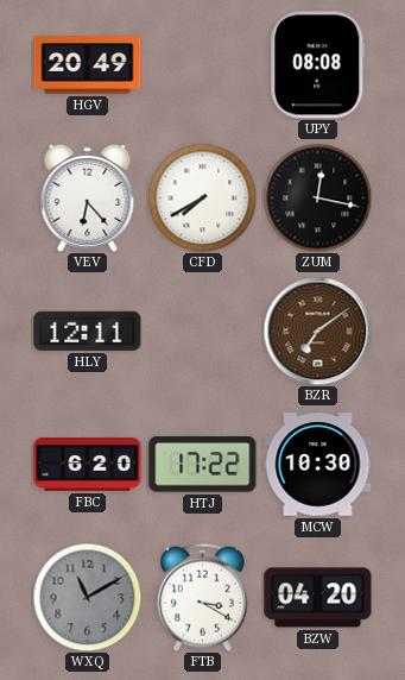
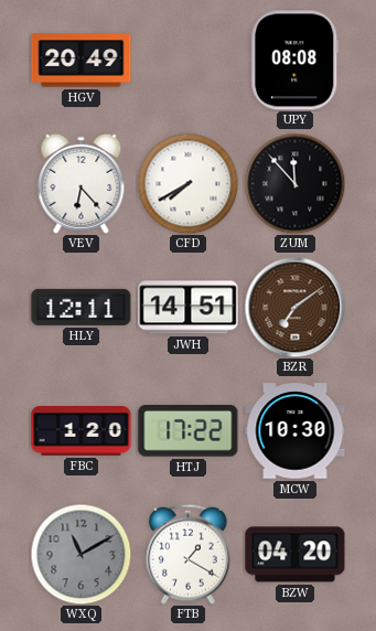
ZUM: 12:17 -> 11:53 (294, 183)
JWH: none -> 14:51 (189, 308)
FBC: 6:20 -> 1:20 (82, 431)
FTB: 3:20 -> 1:20 (187, 554)
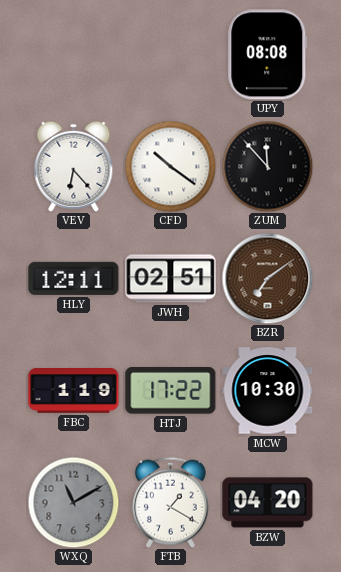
HGV: 20:49 -> none (82, 61)
CFD: 7:40 -> 10:21 (170, 166)
JWH: 14:51 -> 02:51 (171, 279)
FBC: 1:20 -> 1:19 (74, 391)
